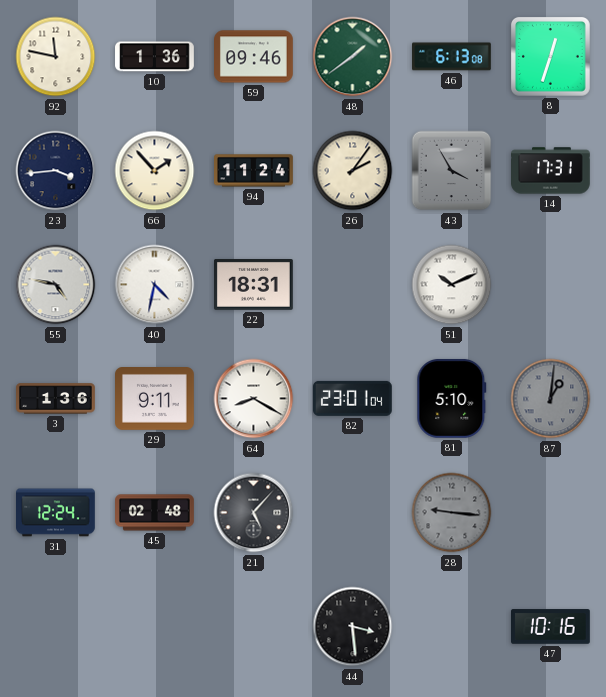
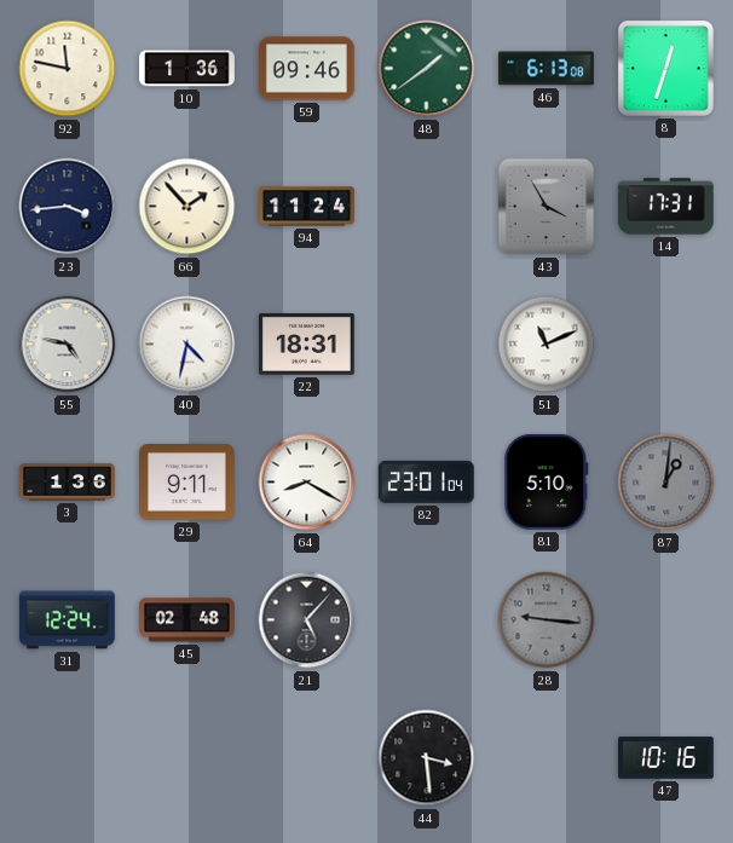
26: 2:06 -> none (353, 171)
51: 10:11 -> 11:11 (547, 345)
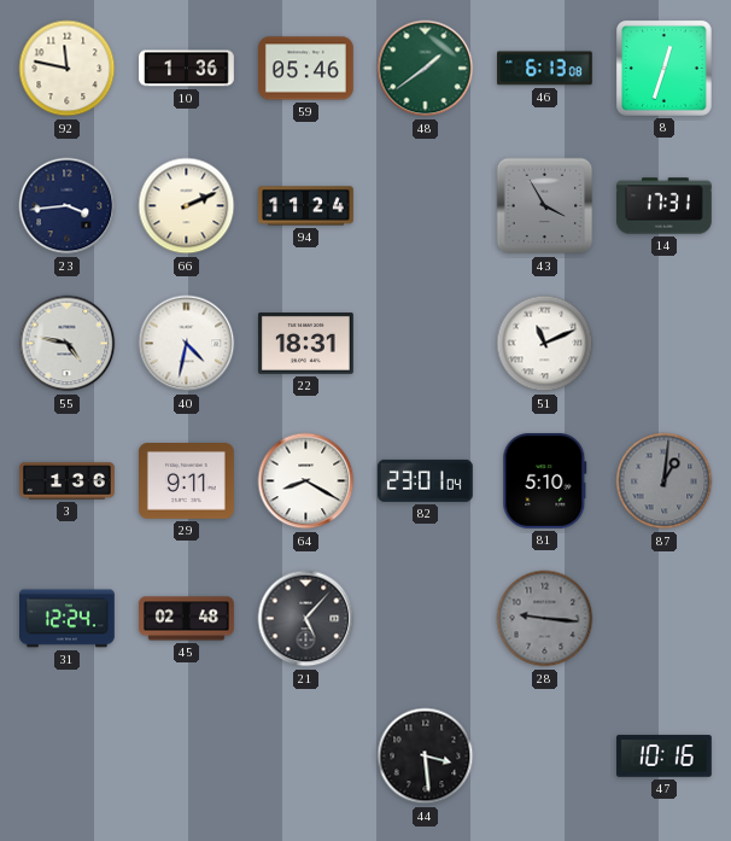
59: 09:46 -> 05:46 (306, 69)
66: 1:53 -> 2:11 (187, 206)
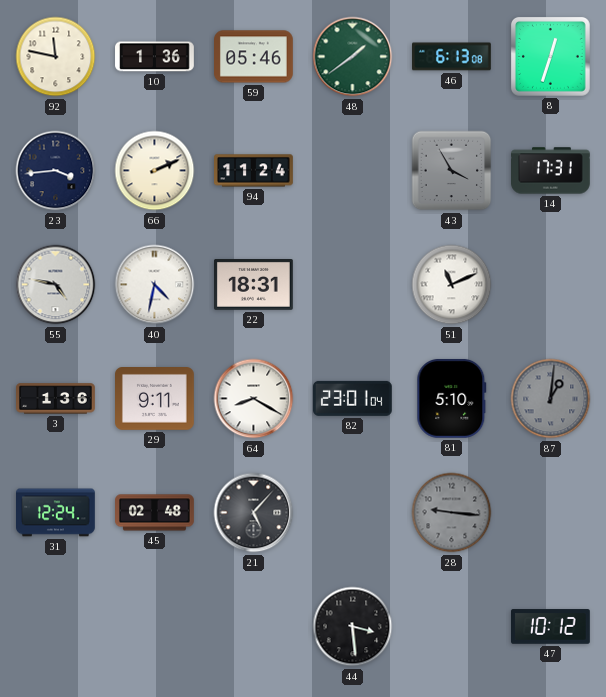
47: 10:16 -> 10:12 (551, 627)
